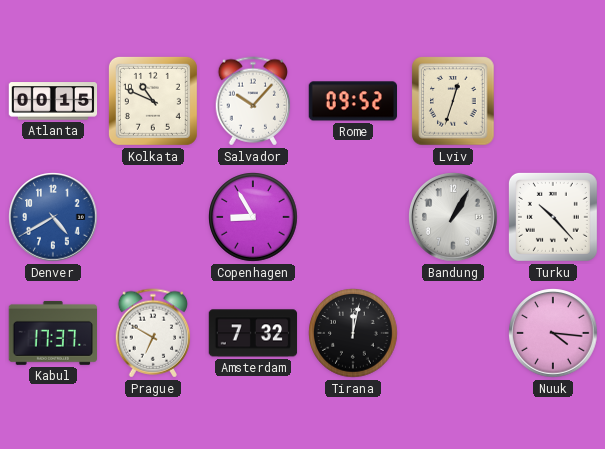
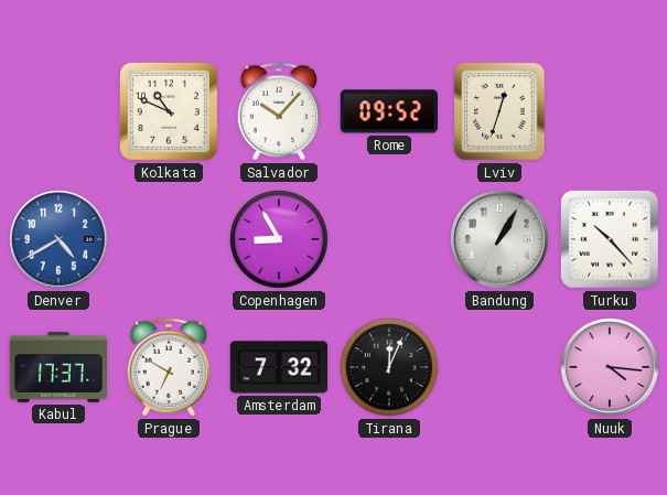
Atlanta: 00:15 -> none (53, 101)
Tirana: 12:02 -> 12:04 (389, 367)
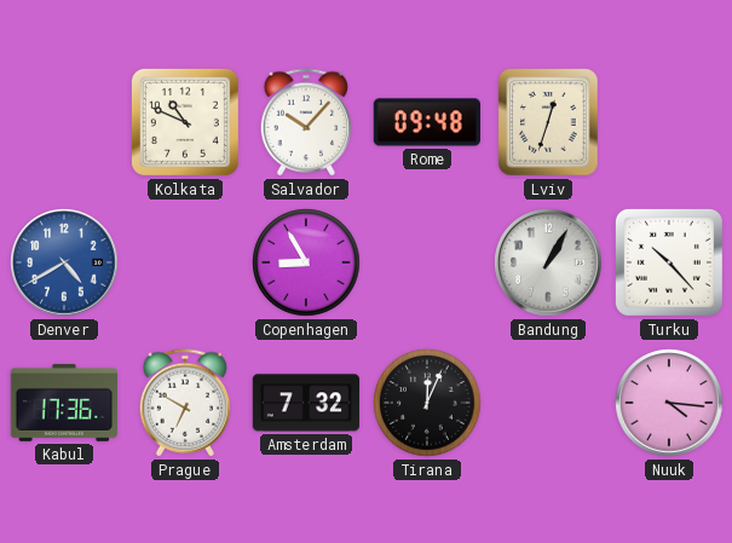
Rome: 09:52 -> 09:48 (427, 122)
Kabul: 17:37 -> 17:36 (64, 403)
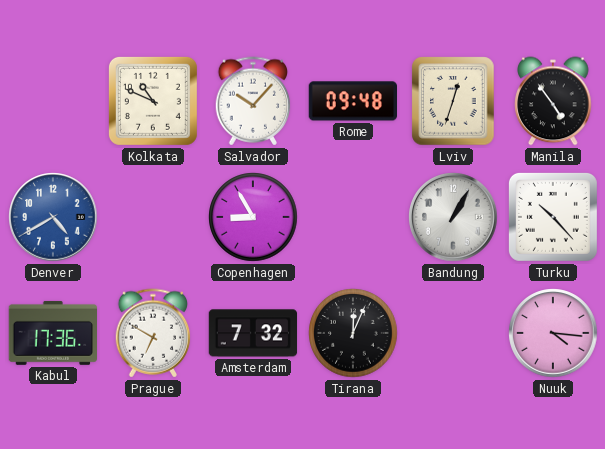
Manila: none -> 4:54 (553, 101)
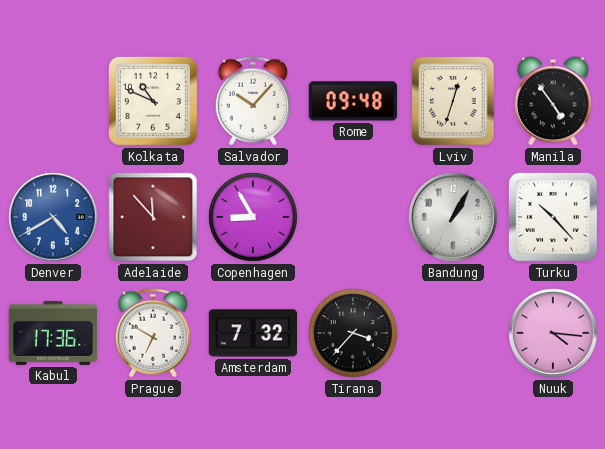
Adelaide: none -> 11:53 (153, 217)
Tirana: 12:04 -> 3:37 (353, 333)
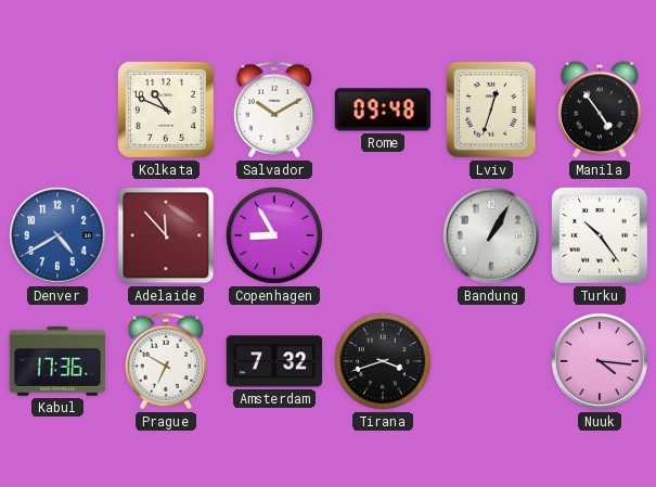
Salvador: 10:07 -> 10:10 (274, 110)
Turku: 10:23 -> 10:24 (600, 235)
Tirana: 3:37 -> 3:42 (383, 361)
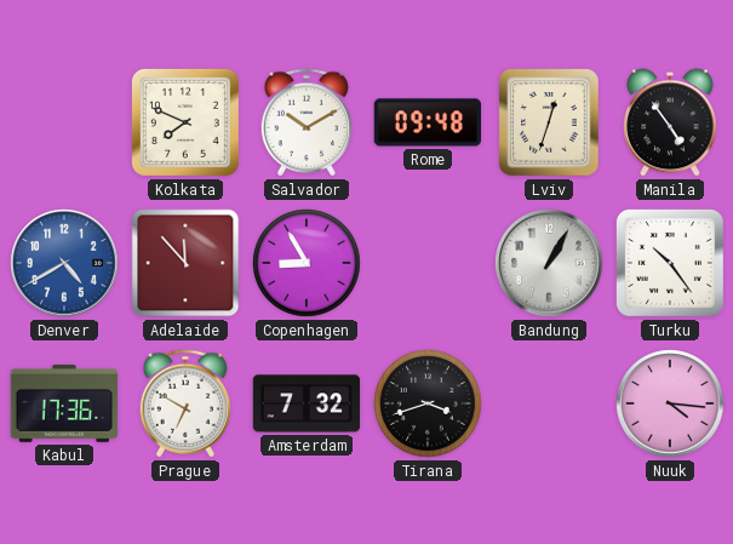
Kolkata: 10:49 -> 7:49 (185, 122)
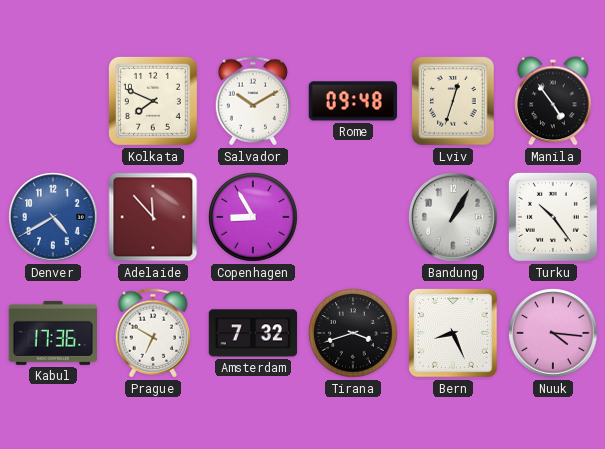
Bern: none -> 8:26 (453, 333)
